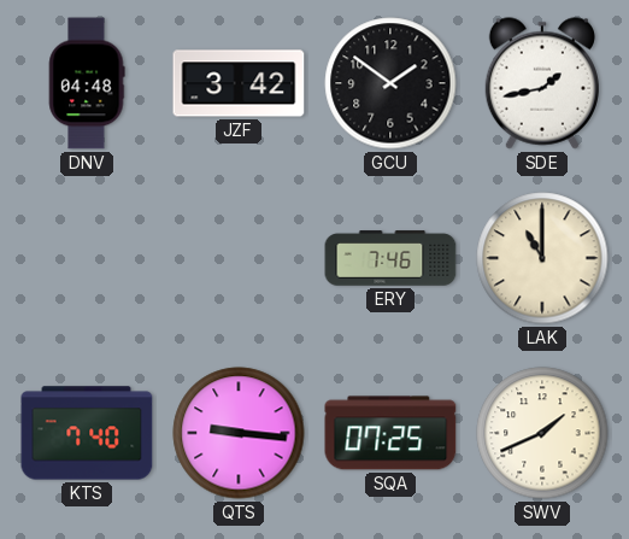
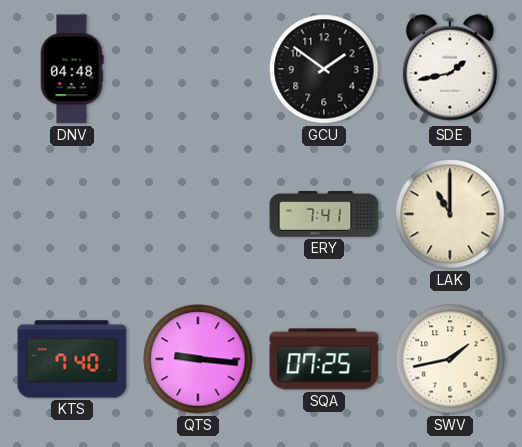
JZF: 3:42 -> none (239, 83)
ERY: 7:46 -> 7:41 (324, 214)
SWV: 1:41 -> 1:43 (450, 359)
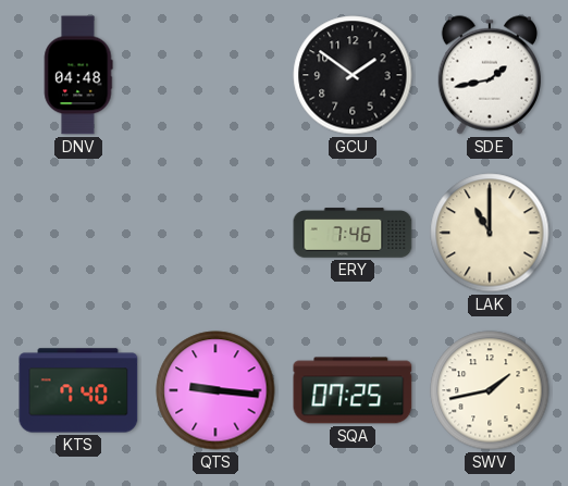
ERY: 7:41 -> 7:46 (353, 233)
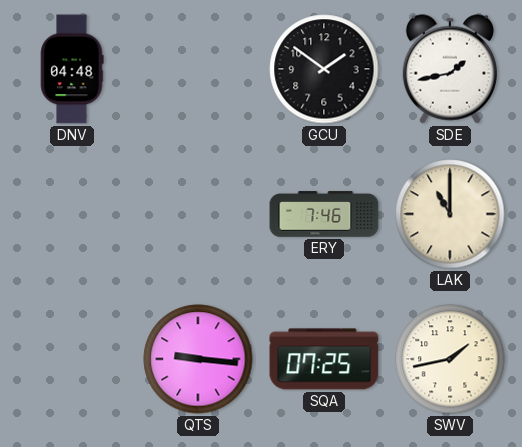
KTS: 7:40 -> none (78, 390)
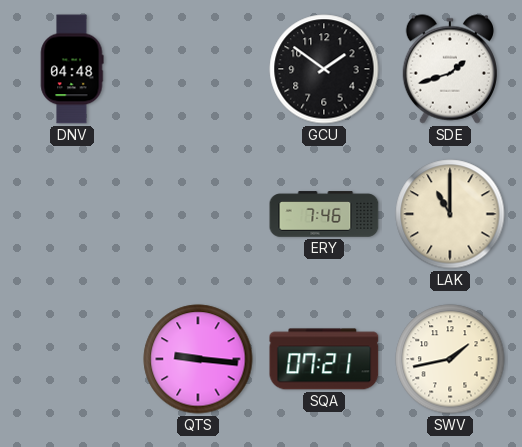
SDE: 1:43 -> 1:42 (450, 69)
SQA: 07:25 -> 07:21 (324, 359)
